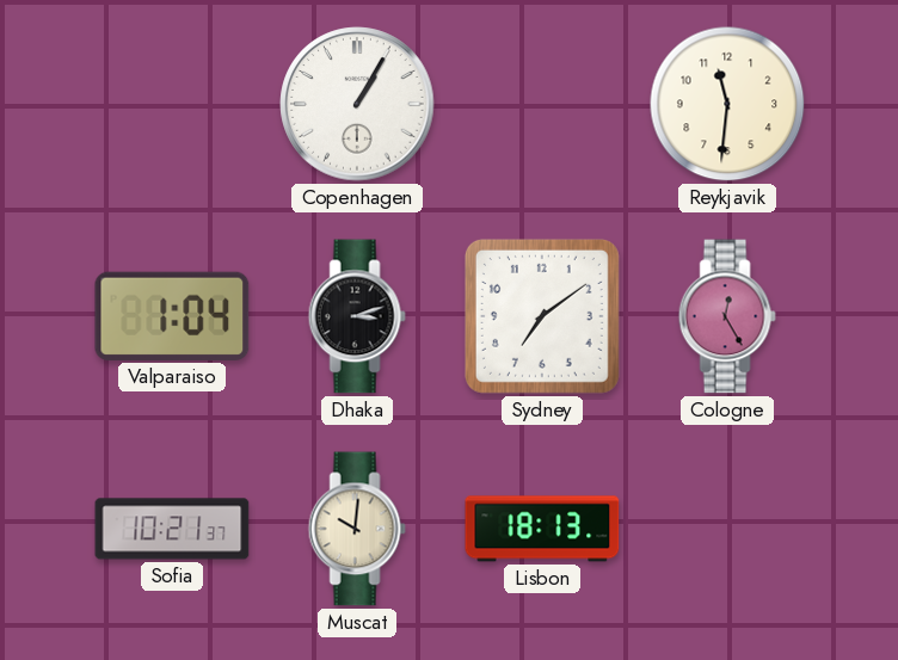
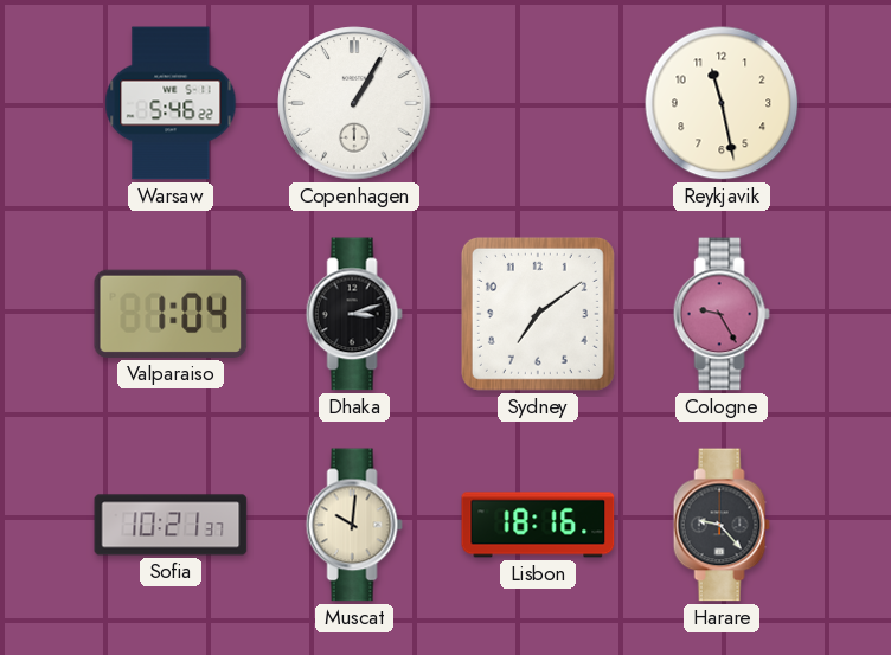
Warsaw: none -> 5:46 (171, 103)
Reykjavik: 11:31 -> 11:28 (722, 103)
Cologne: 12:25 -> 9:25 (722, 314)
Lisbon: 18:13 -> 18:16 (538, 525)
Harare: none -> 9:23 (722, 525)
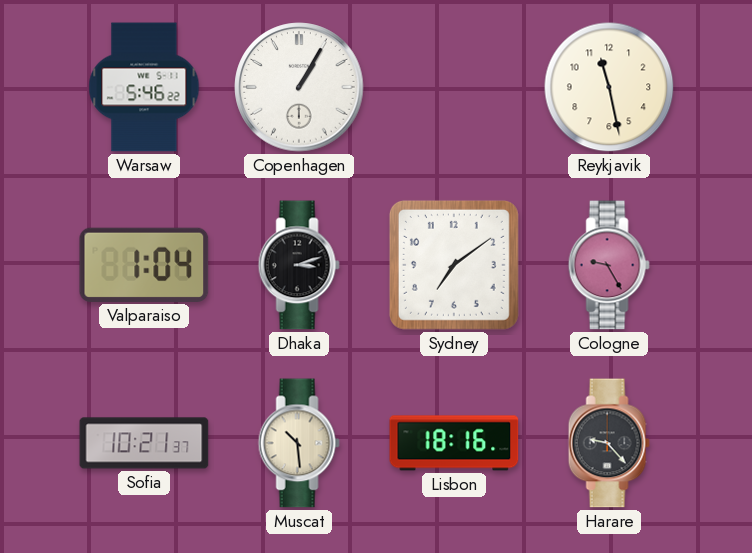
Muscat: 10:01 -> 10:29 (299, 443)
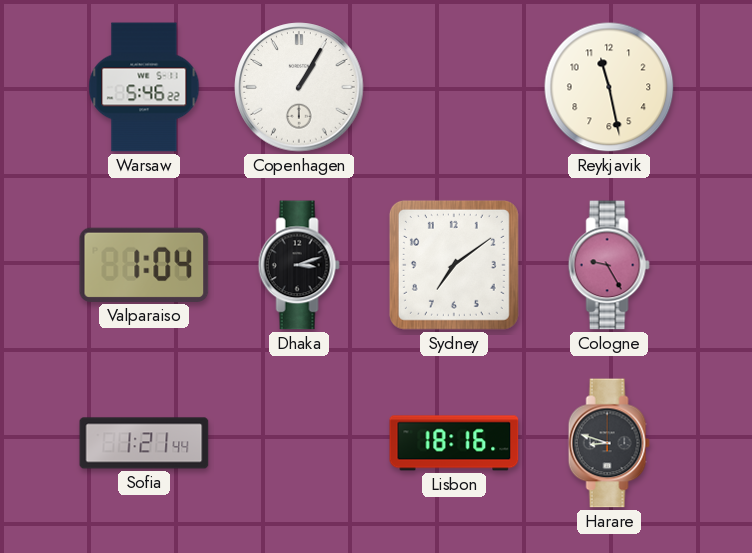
Sofia: 10:21 -> 1:21 (144, 443)
Muscat: 10:29 -> none (299, 443)
Harare: 9:23 -> 8:48 (609, 443)
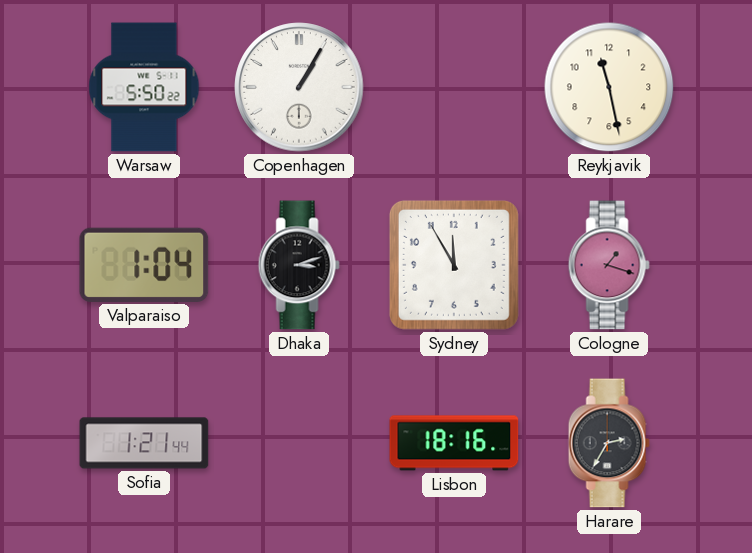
Warsaw: 5:46 -> 5:50 (144, 87)
Sydney: 7:09 -> 11:55 (454, 265)
Cologne: 9:25 -> 1:18 (609, 265)
Harare: 8:48 -> 2:35 (609, 443)
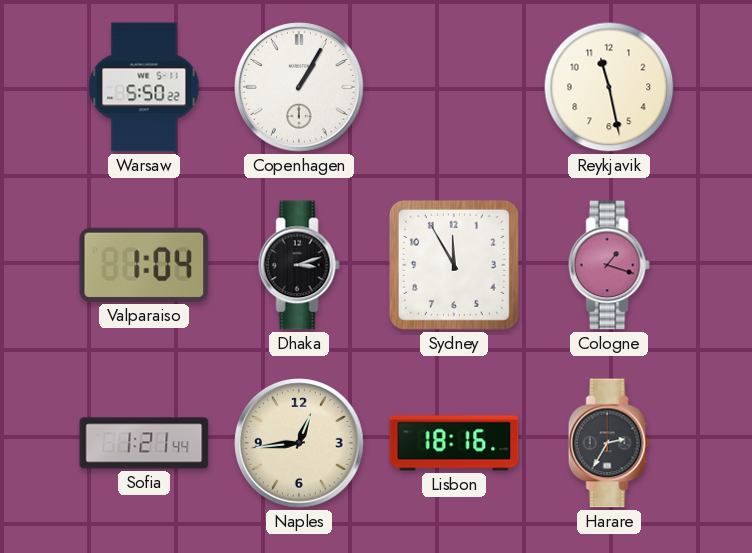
Naples: none -> 12:44 (299, 443)
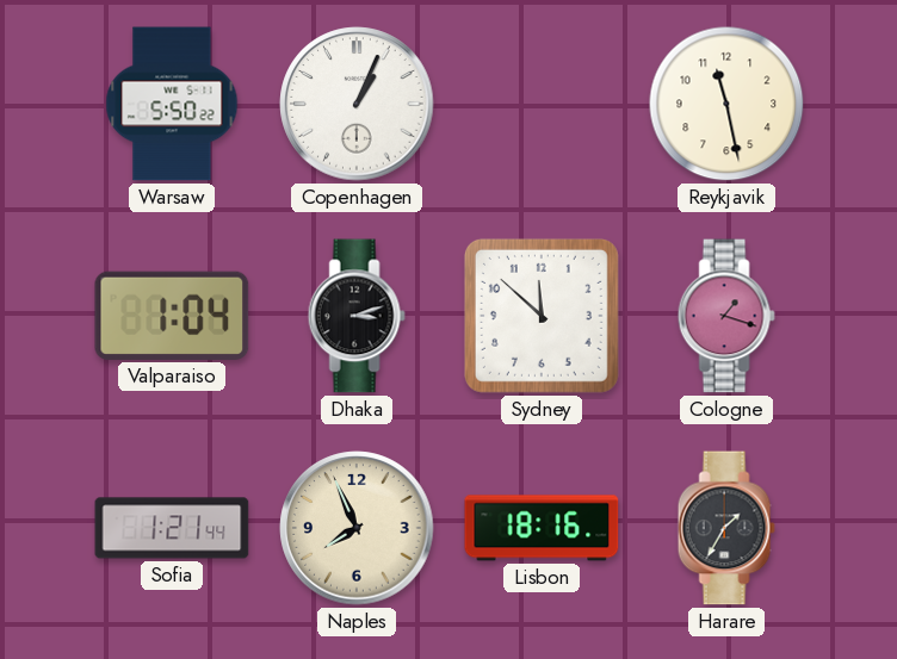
Copenhagen: 1:05 -> 1:04 (357, 104)
Sydney: 11:55 -> 11:52 (542, 316)
Naples: 12:44 -> 7:56 (357, 528)
Harare: 2:35 -> 1:35 (726, 528)
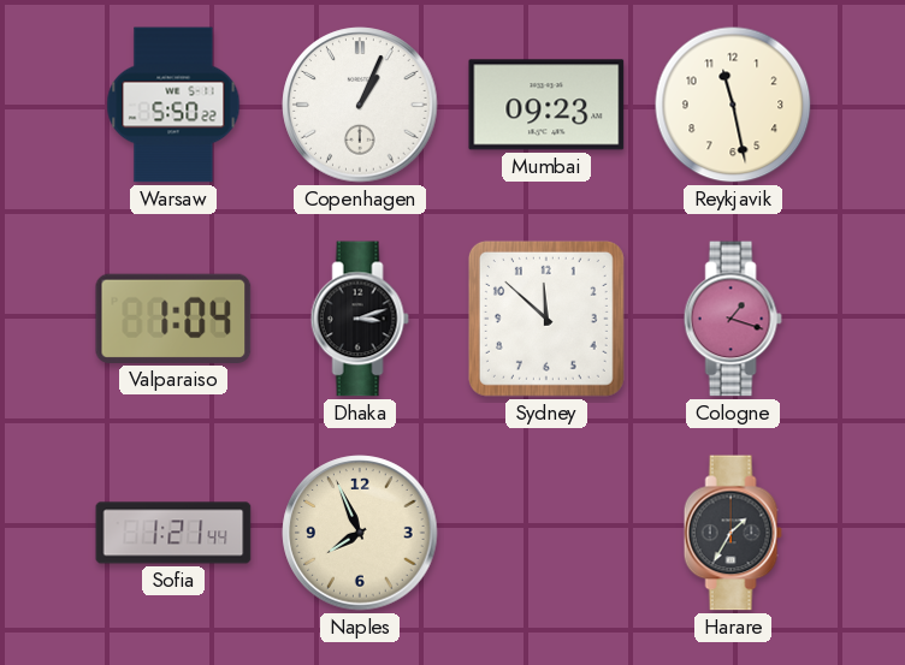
Mumbai: none -> 09:23 (546, 105)
Lisbon: 18:16 -> none (542, 528)
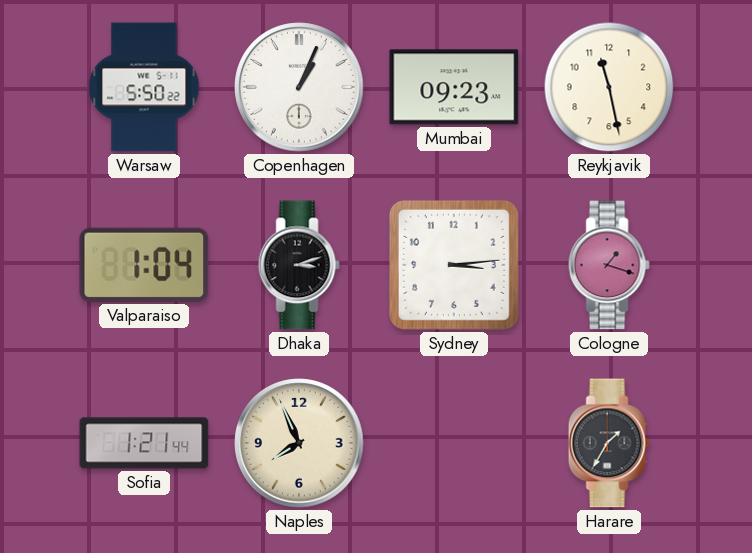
Sydney: 11:52 -> 3:14 (454, 265)
